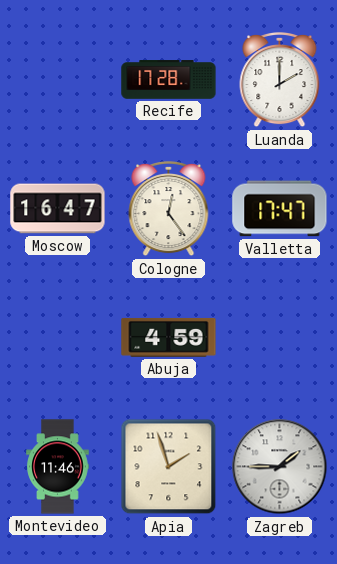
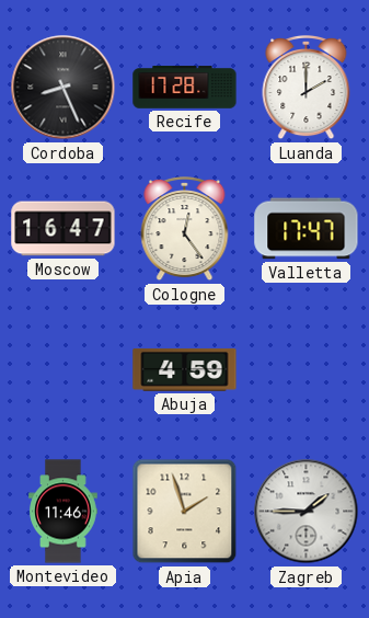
Cordoba: none -> 8:26 (64, 88)
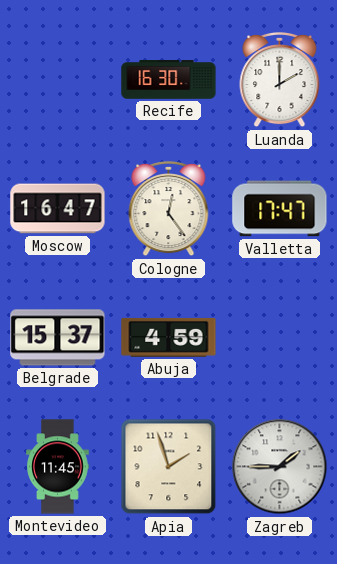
Cordoba: 8:26 -> none (64, 88)
Recife: 17:28 -> 16:30 (169, 80)
Belgrade: none -> 15:37 (58, 338)
Montevideo: 11:46 -> 11:45 (58, 467)
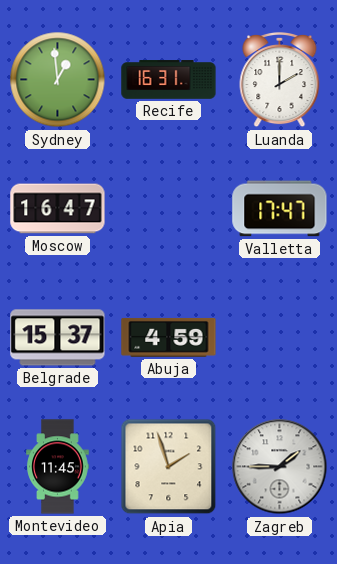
Sydney: none -> 12:59 (58, 80)
Recife: 16:30 -> 16:31 (169, 80)
Cologne: 12:24 -> none (169, 209)
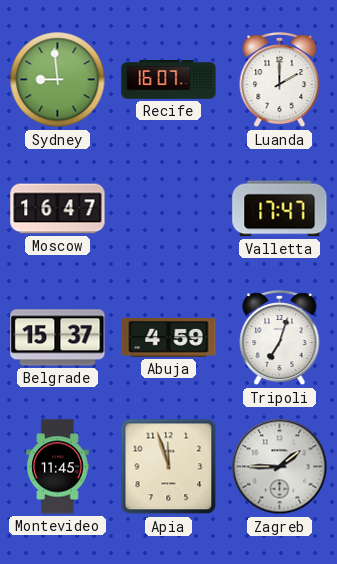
Sydney: 12:59 -> 8:59 (58, 80)
Recife: 16:31 -> 16:07 (169, 80)
Tripoli: none -> 7:03 (280, 338)
Apia: 1:57 -> 11:57 (169, 467)
